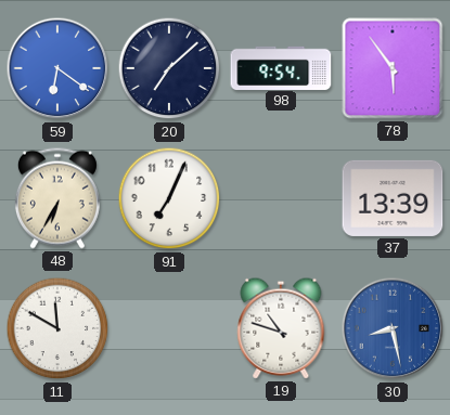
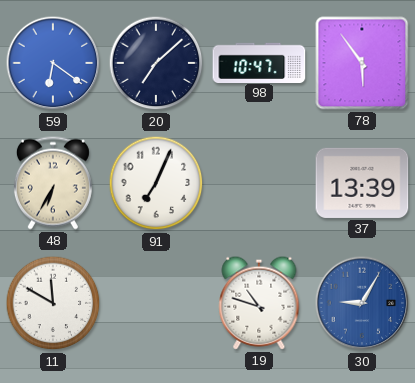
98: 9:54 -> 10:47 (259, 62)
30: 8:28 -> 9:05 (362, 303)
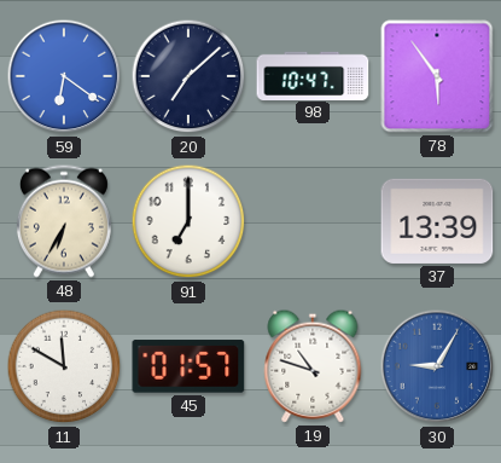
91: 7:04 -> 7:00 (188, 221)
45: none -> 01:57 (188, 366)
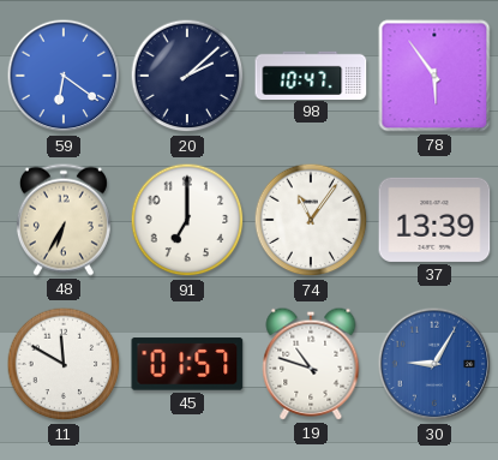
20: 7:08 -> 2:08 (187, 76)
74: none -> 11:06 (311, 220)
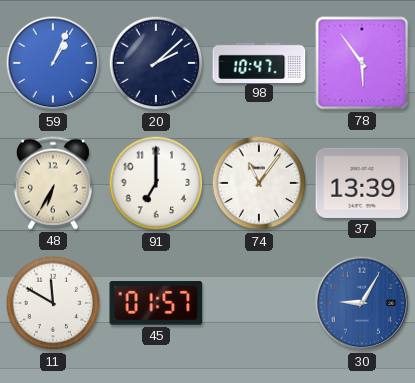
59: 6:21 -> 1:04 (53, 63)
19: 10:48 -> none (311, 364)
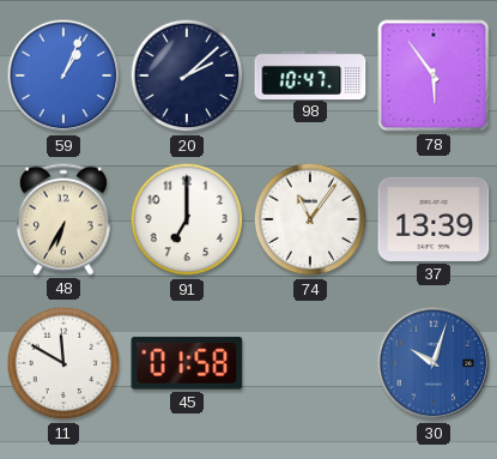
45: 01:57 -> 01:58 (187, 363)
30: 9:05 -> 10:03 (434, 363)
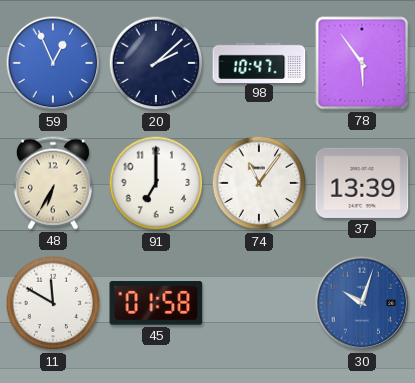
59: 1:04 -> 12:56 (53, 63)
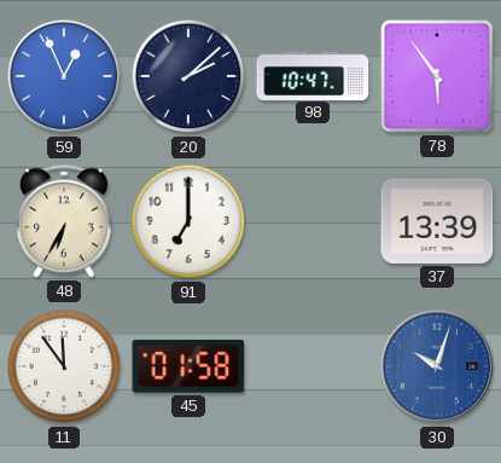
74: 11:06 -> none (259, 183)
11: 11:50 -> 11:54 (64, 366)
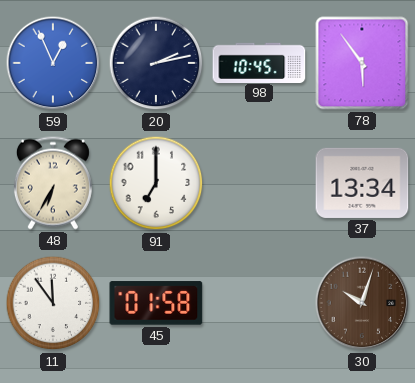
20: 2:08 -> 2:13 (156, 63)
98: 10:47 -> 10:45 (259, 62)
37: 13:39 -> 13:34 (362, 183)
30 dial: blue -> brown (362, 303)
